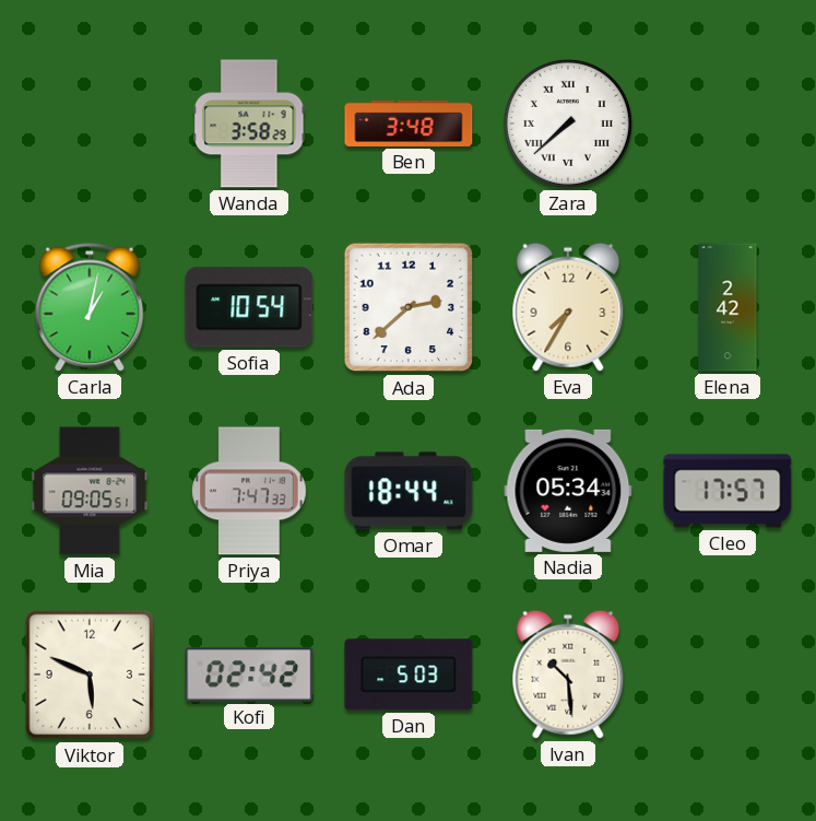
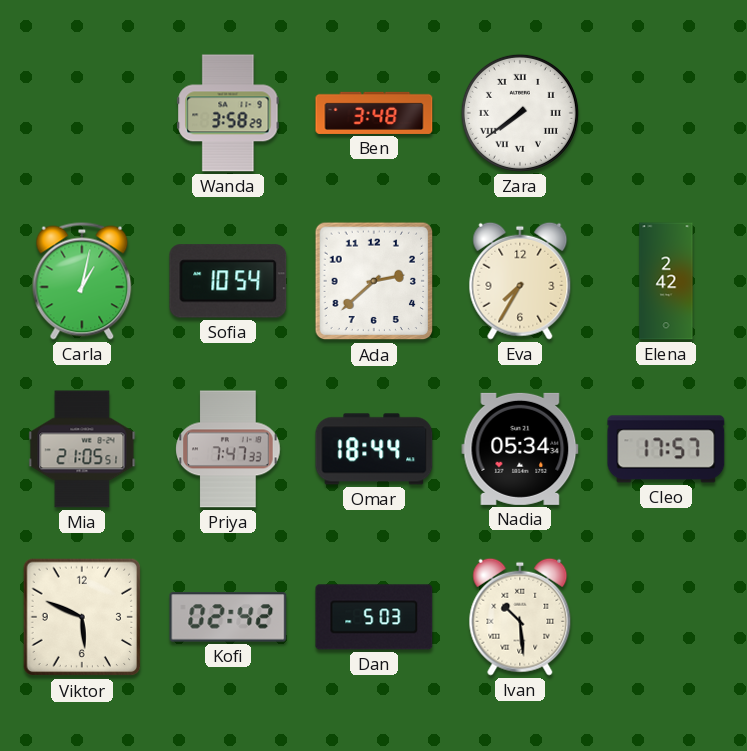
Zara: 7:38 -> 7:39 (520, 113)
Mia: 09:05 -> 21:05 (82, 449)
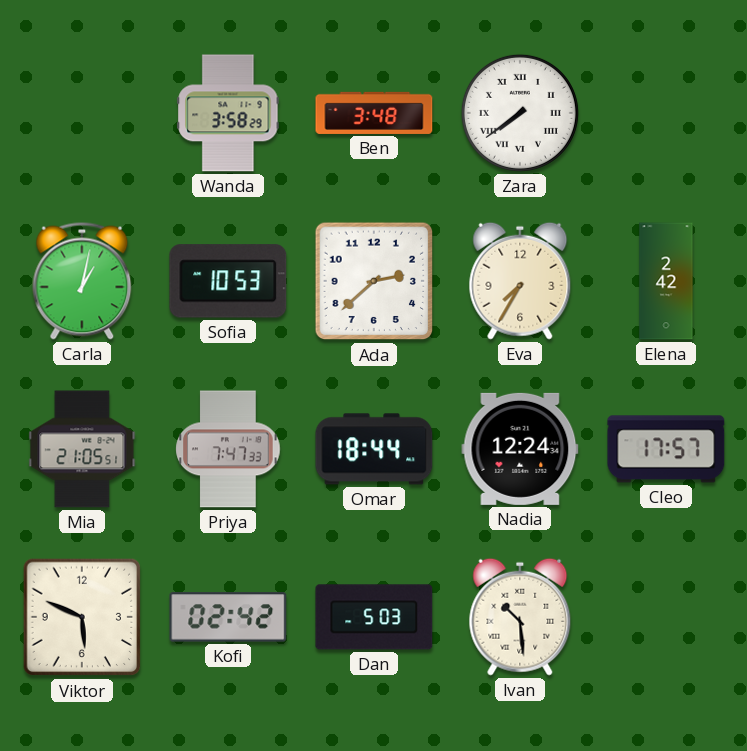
Sofia: 10:54 -> 10:53 (228, 281)
Nadia: 05:34 -> 12:24 (520, 449)
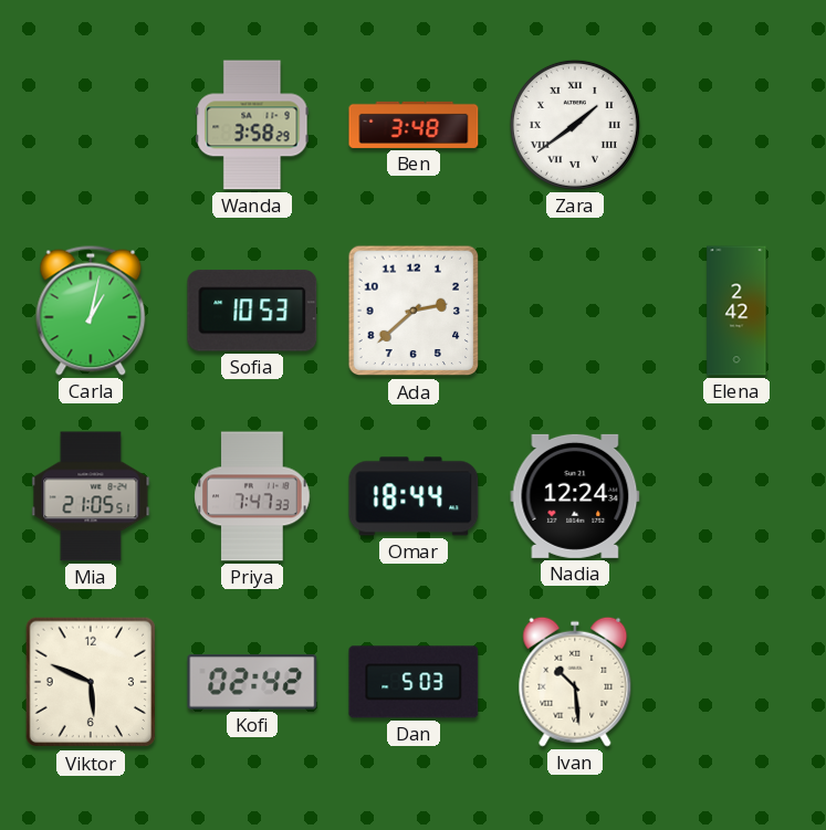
Zara: 7:39 -> 1:39 (575, 125)
Eva: 7:35 -> none (520, 281)
Cleo: 17:57 -> none (666, 449)
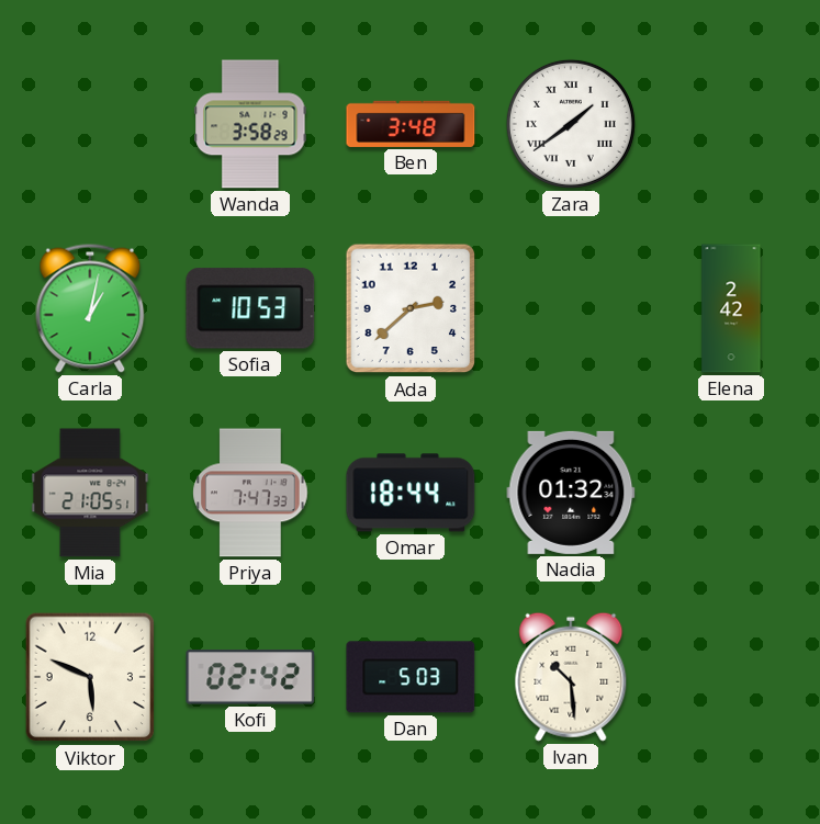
Nadia: 12:24 -> 01:32 (571, 493)
